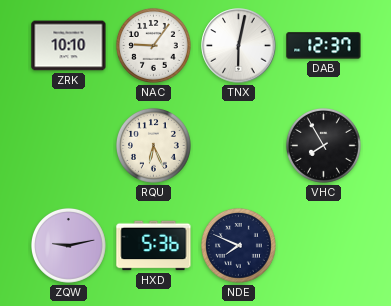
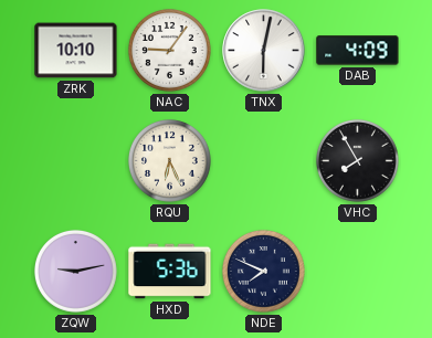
DAB: 12:37 -> 4:09 (358, 51)
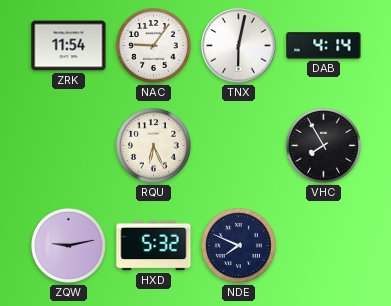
ZRK: 10:10 -> 11:54 (69, 46)
DAB: 4:09 -> 4:14 (324, 46)
HXD: 5:36 -> 5:32 (154, 246)
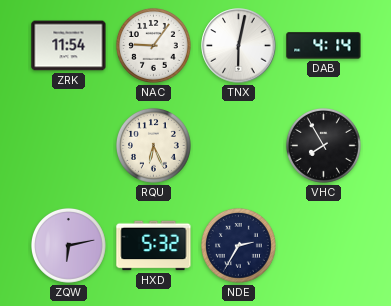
ZQW: 9:13 -> 6:13 (68, 245)
NDE: 7:49 -> 2:35 (238, 245)
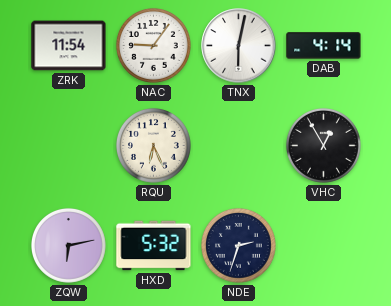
VHC: 7:55 -> 12:55 (323, 145)
NDE: 2:35 -> 2:33 (238, 245)
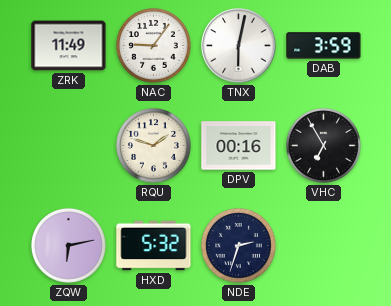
ZRK: 11:54 -> 11:49 (69, 46)
DAB: 4:14 -> 3:59 (324, 46)
RQU: 6:26 -> 1:48 (153, 145)
DPV: none -> 00:16 (239, 146)
VHC: 12:55 -> 6:55 (323, 145)
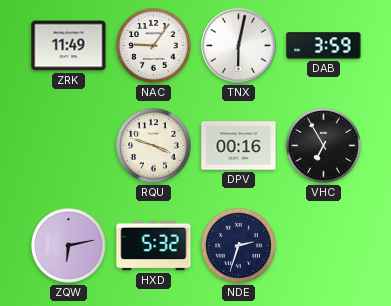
RQU: 1:48 -> 3:48 (153, 145)
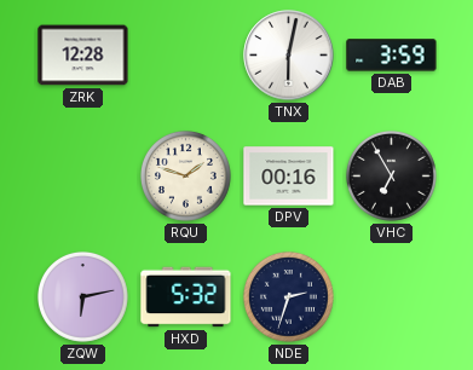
ZRK: 11:49 -> 12:28 (83, 56)
NAC: 9:06 -> none (153, 45)
RQU: 3:48 -> 1:48 (185, 175)
